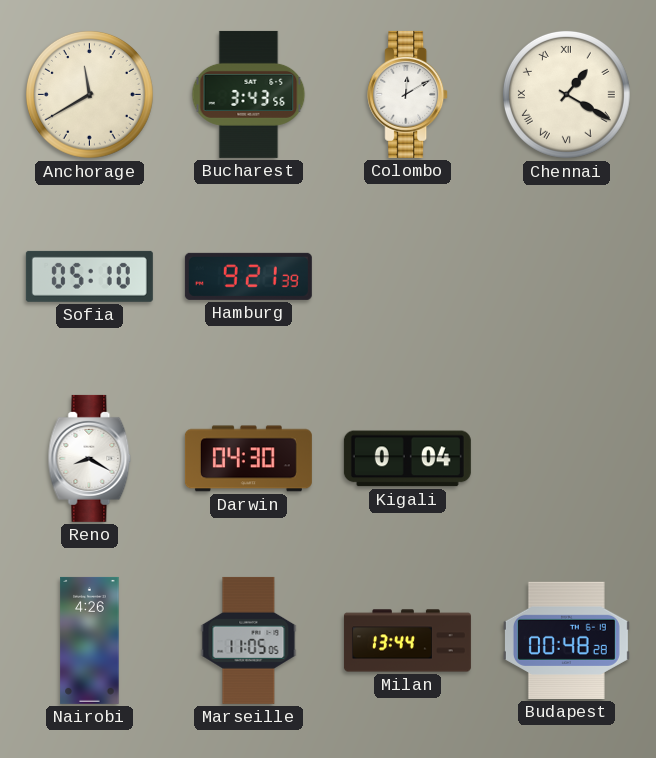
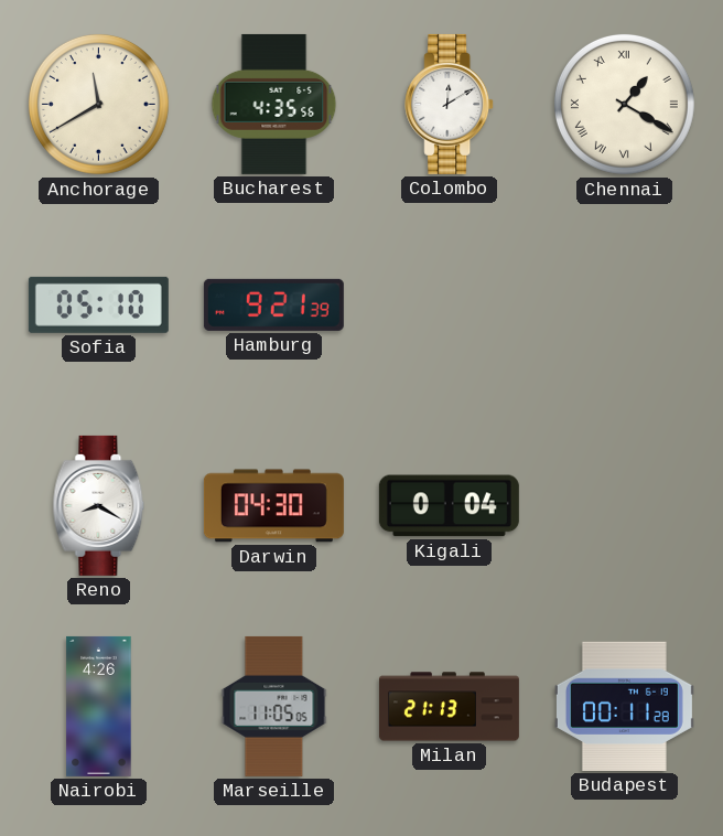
Bucharest: 3:43 -> 4:35 (274, 104)
Milan: 13:44 -> 21:13 (449, 707)
Budapest: 00:48 -> 00:11 (624, 706)
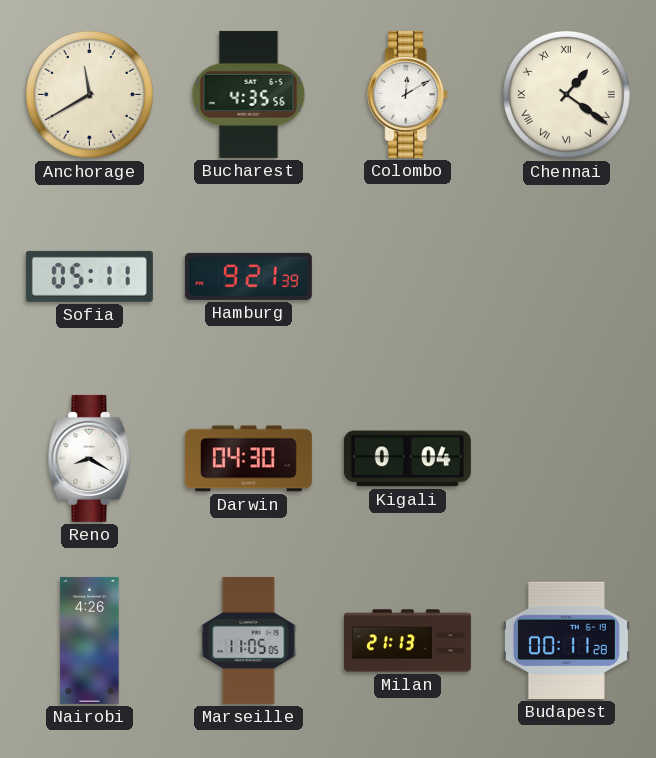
Chennai: 1:20 -> 1:21 (566, 94)
Sofia: 05:10 -> 05:11 (89, 276)
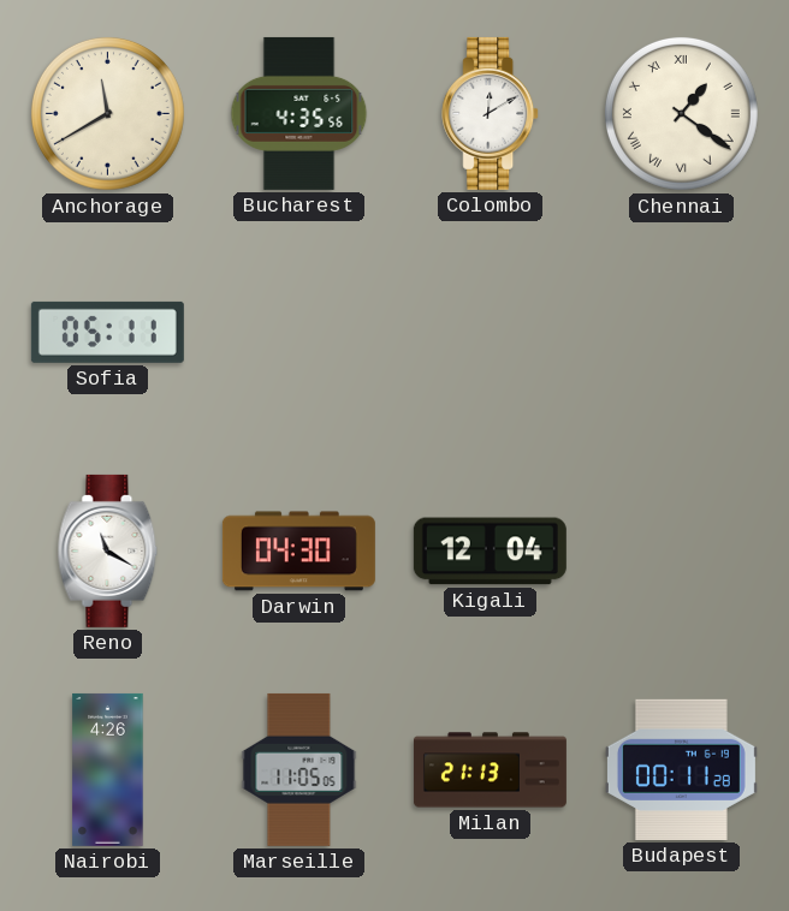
Hamburg: 9:21 -> none (248, 276)
Reno: 8:20 -> 11:20 (108, 550)
Kigali: 0:04 -> 12:04 (490, 552)
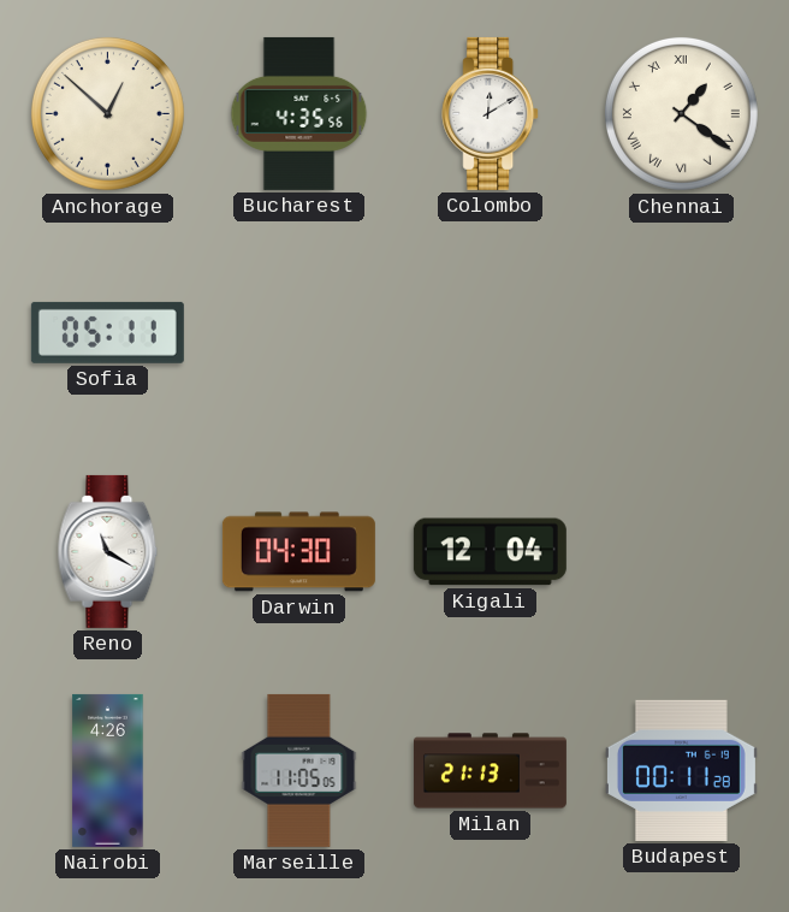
Anchorage: 11:40 -> 12:52 (107, 113)
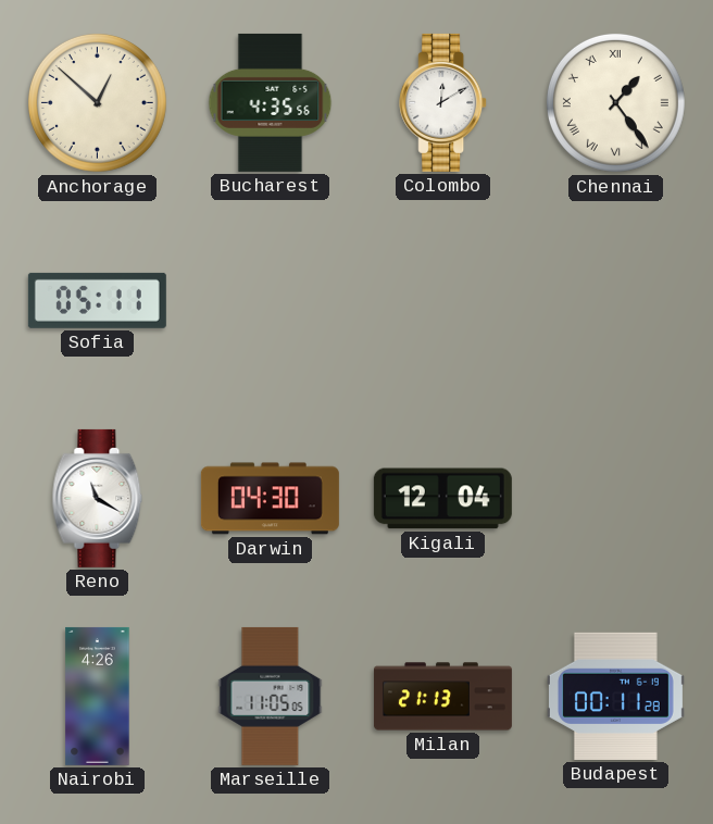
Chennai: 1:21 -> 1:24 (615, 102)
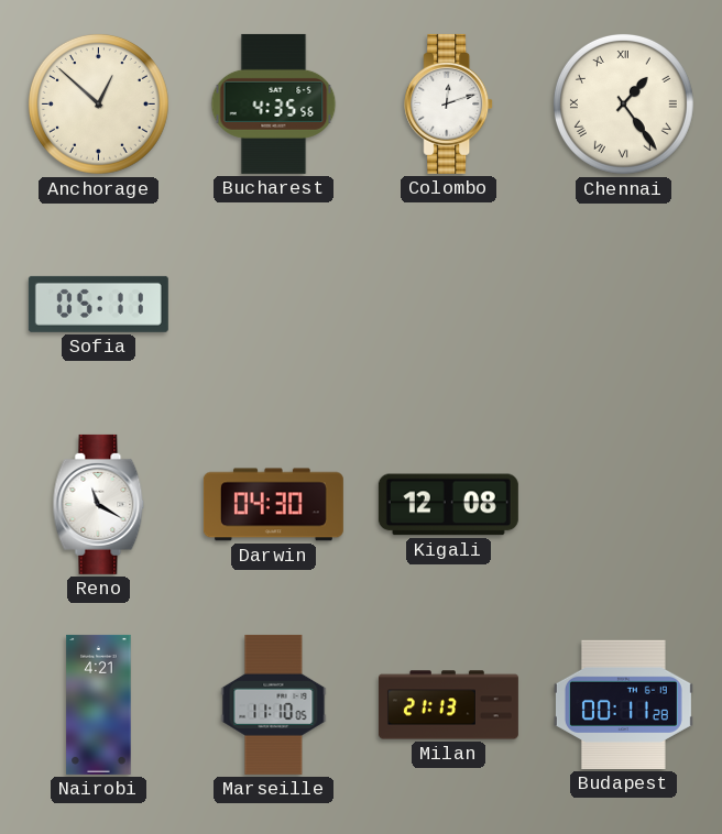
Colombo: 12:10 -> 12:12 (449, 103)
Kigali: 12:04 -> 12:08 (448, 505)
Nairobi: 4:26 -> 4:21 (99, 704)
Marseille: 11:05 -> 11:10 (274, 704)
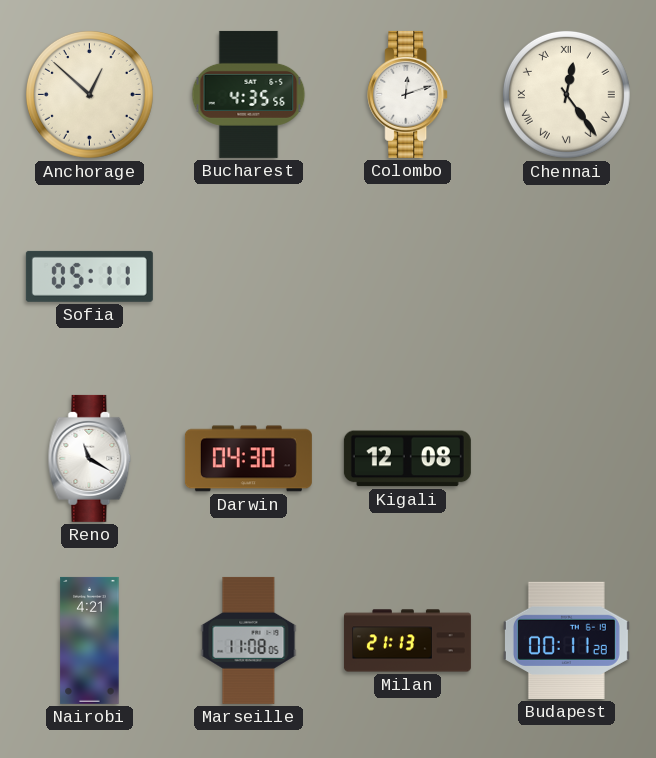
Chennai: 1:24 -> 12:24 (566, 94)
Marseille: 11:10 -> 11:08 (249, 640)
